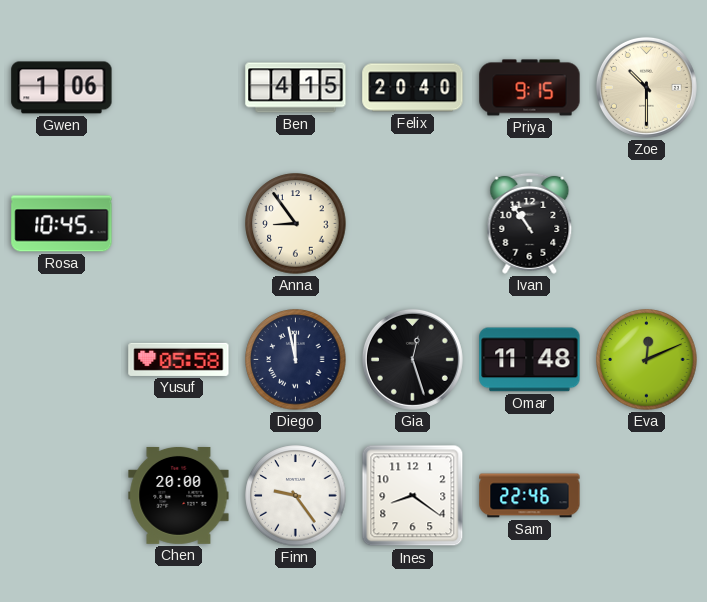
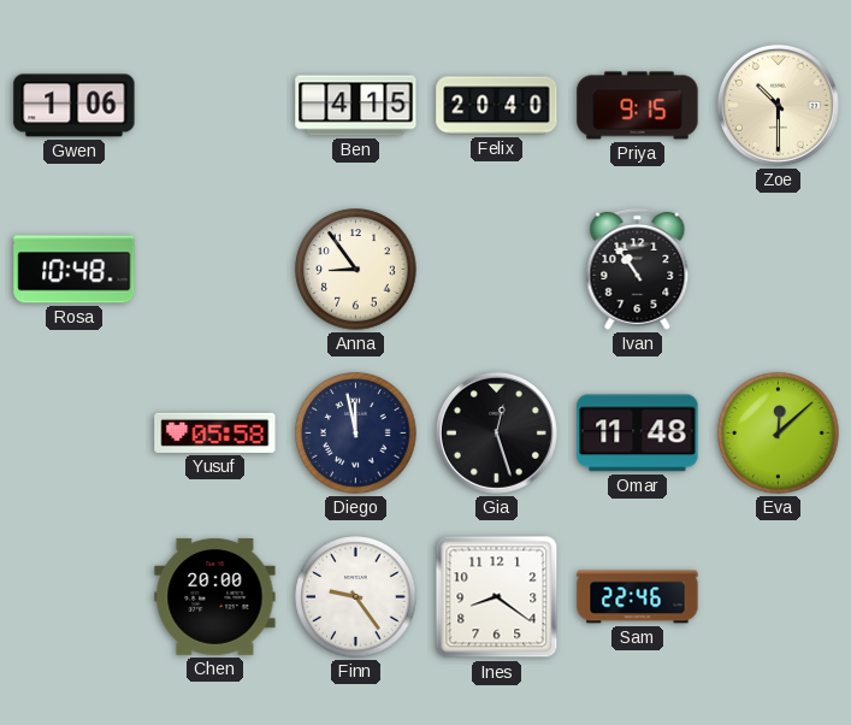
Rosa: 10:45 -> 10:48 (75, 270)
Eva: 12:11 -> 12:08 (779, 434)
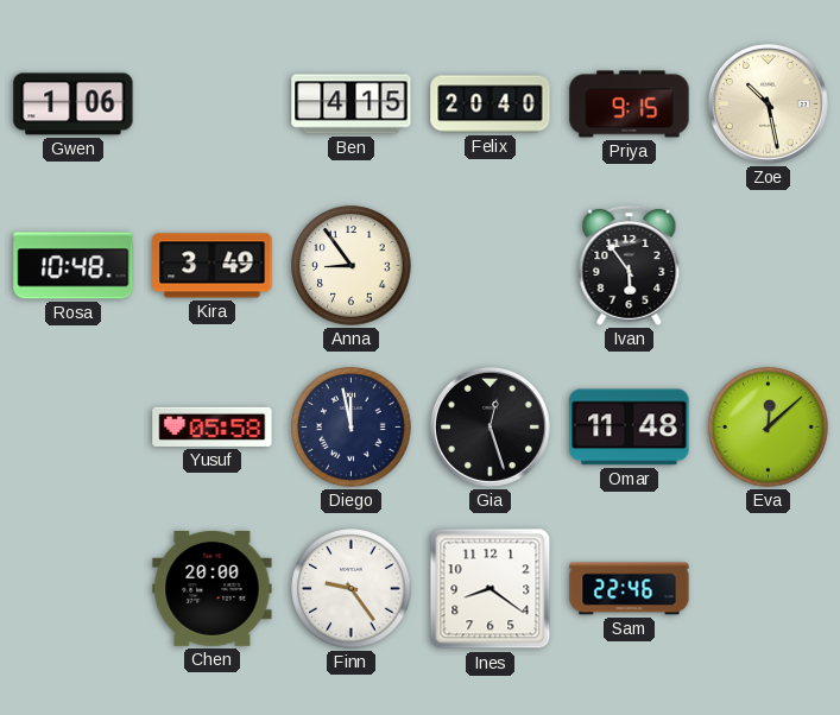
Zoe: 10:30 -> 10:28 (768, 103)
Kira: none -> 3:49 (213, 266)
Ivan: 10:54 -> 5:54 (630, 265)
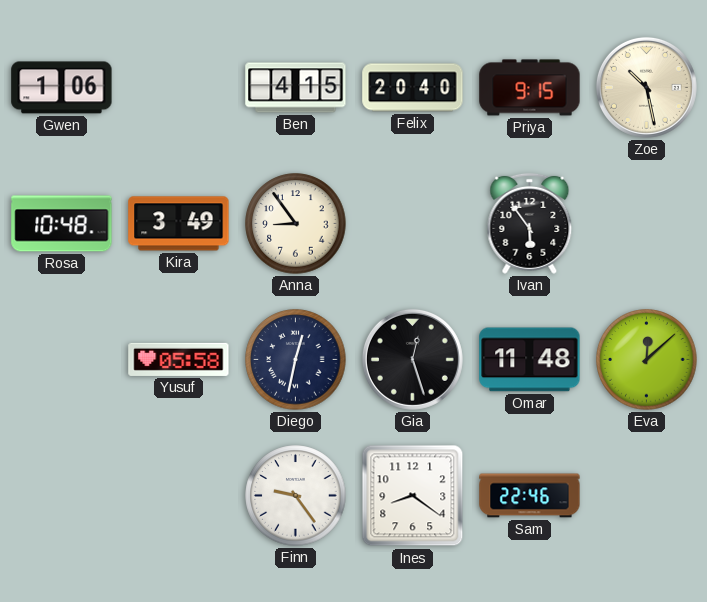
Diego: 11:58 -> 12:32 (296, 360)
Chen: 20:00 -> none (213, 588)
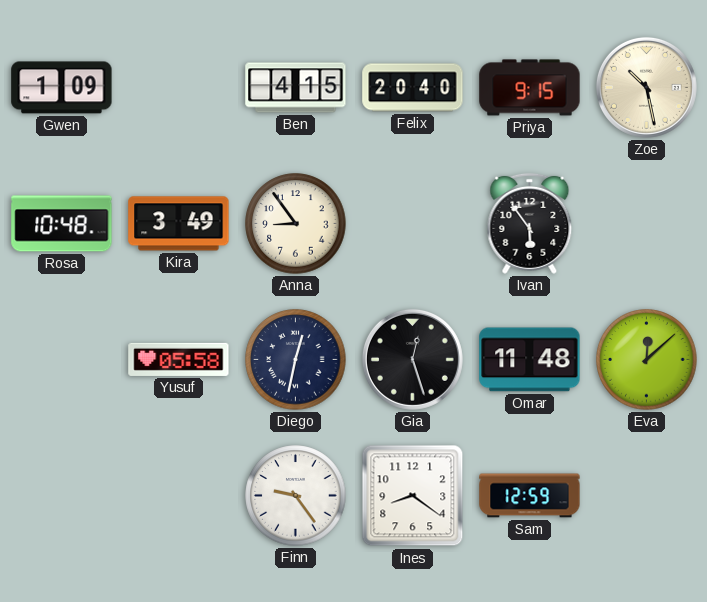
Gwen: 1:06 -> 1:09 (62, 88)
Sam: 22:46 -> 12:59 (530, 496)
